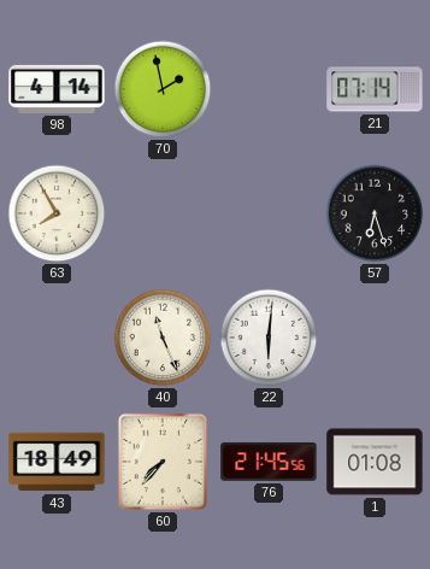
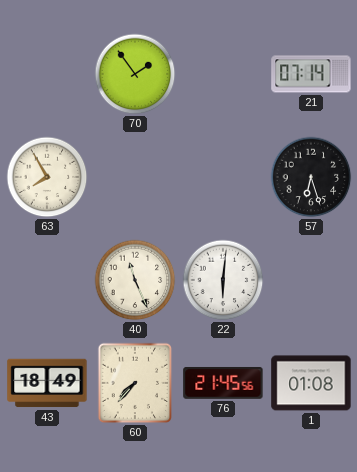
98: 4:14 -> none (57, 89)
70: 1:58 -> 1:54 (135, 74)
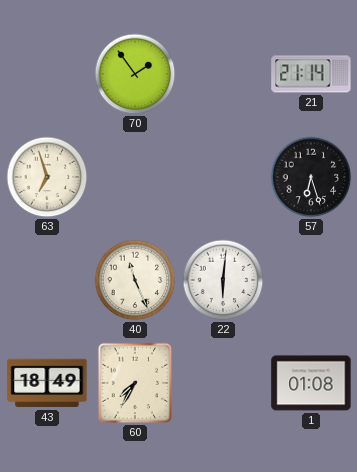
21: 07:14 -> 21:14 (311, 74)
63: 7:55 -> 6:57 (47, 177)
60: 7:37 -> 7:35 (135, 383)
76: 21:45 -> none (223, 383)
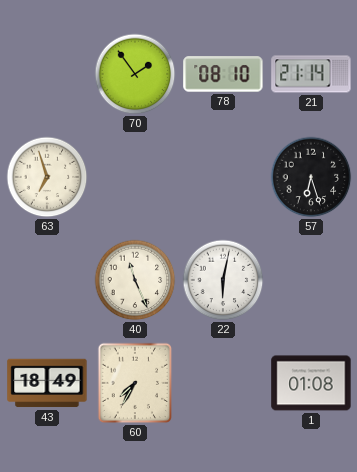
78: none -> 08:10 (223, 74)
22: 6:01 -> 6:02 (223, 280)
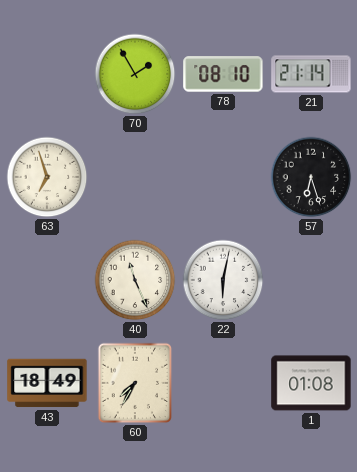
70: 1:54 -> 1:55 (135, 74)
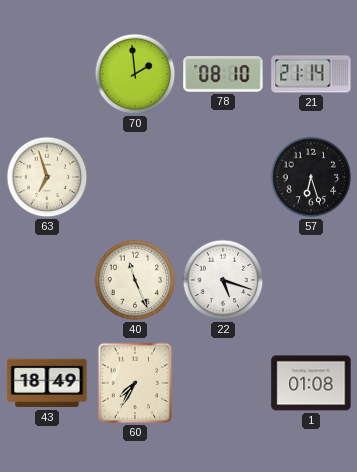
70: 1:55 -> 1:59 (135, 74)
22: 6:02 -> 5:18 (223, 280)
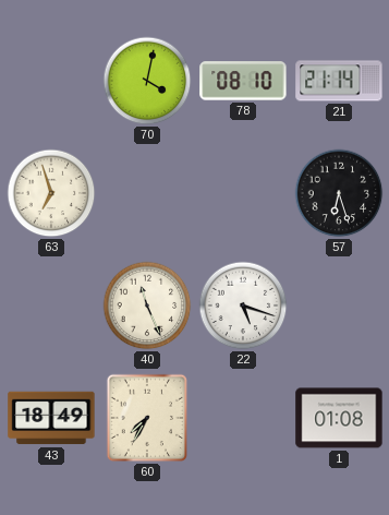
70: 1:59 -> 4:02 (147, 81)
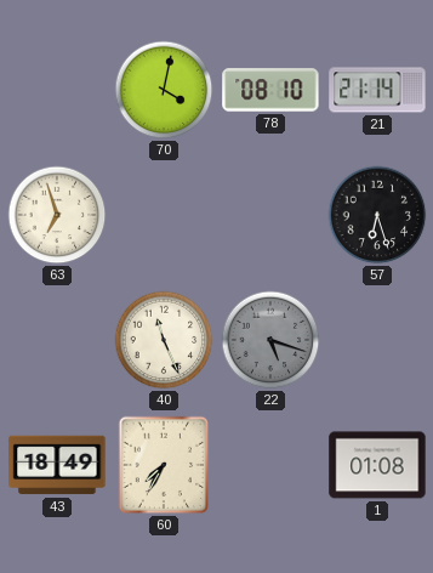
22 dial: white -> grey (270, 340)
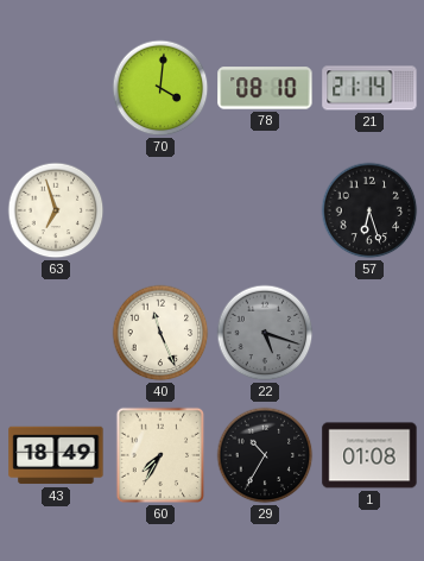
70: 4:02 -> 4:01 (160, 88)
29: none -> 10:35 (265, 455)
